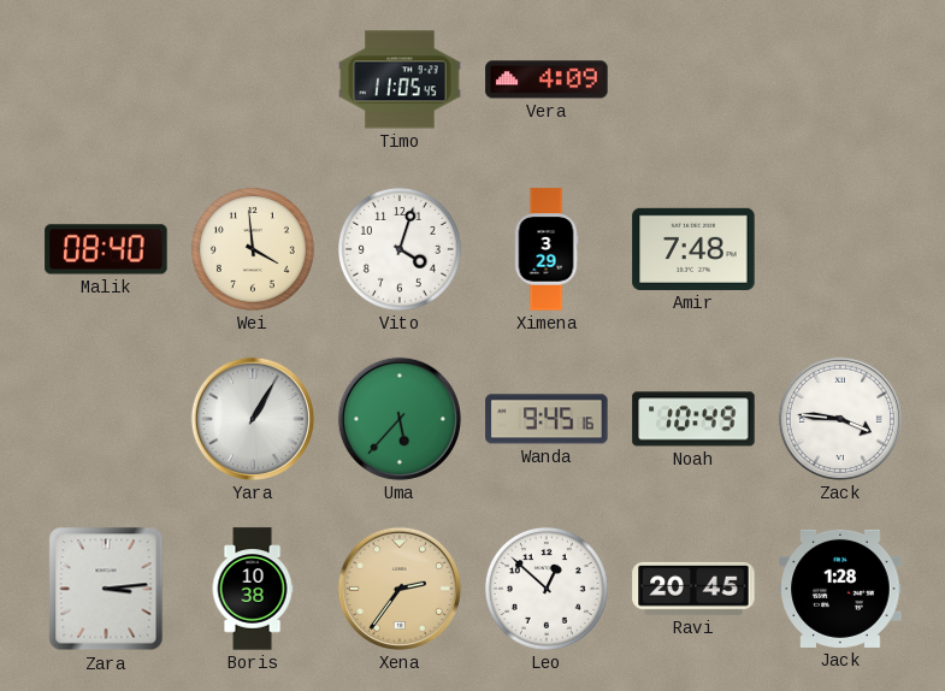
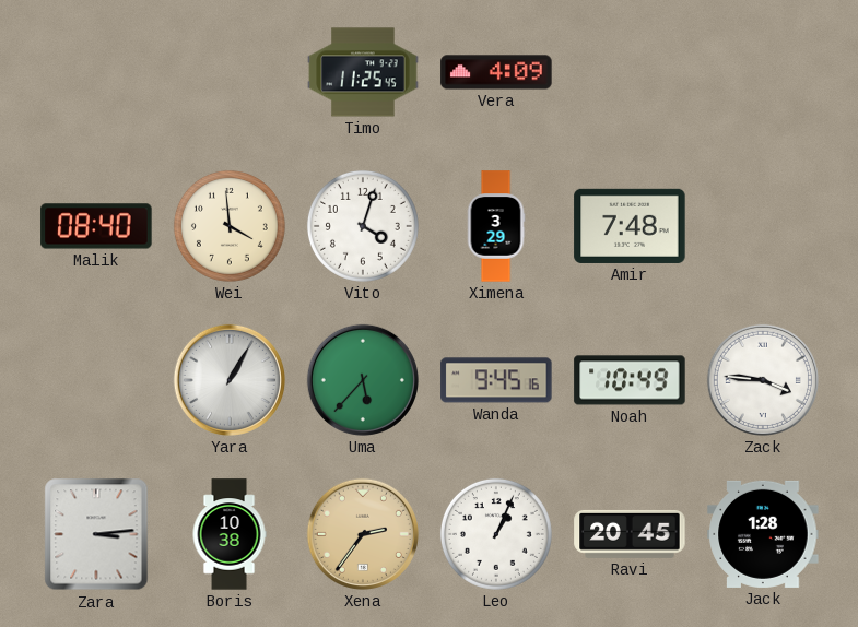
Timo: 11:05 -> 11:25 (363, 72)
Leo: 12:52 -> 1:04 (496, 534)
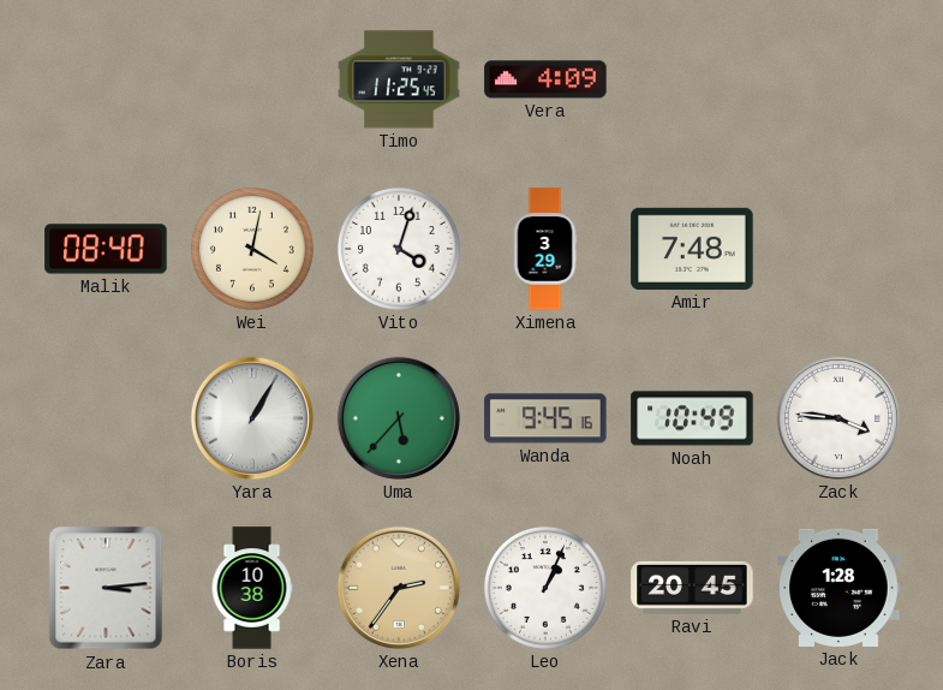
Wei: 3:59 -> 4:02 (252, 249)
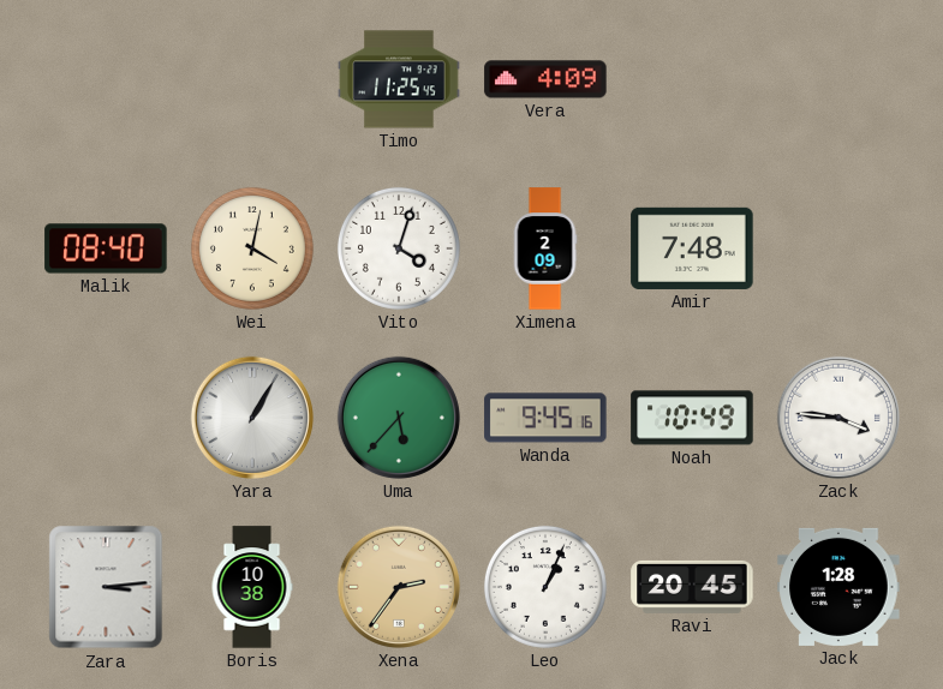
Ximena: 3:29 -> 2:09 (545, 248)
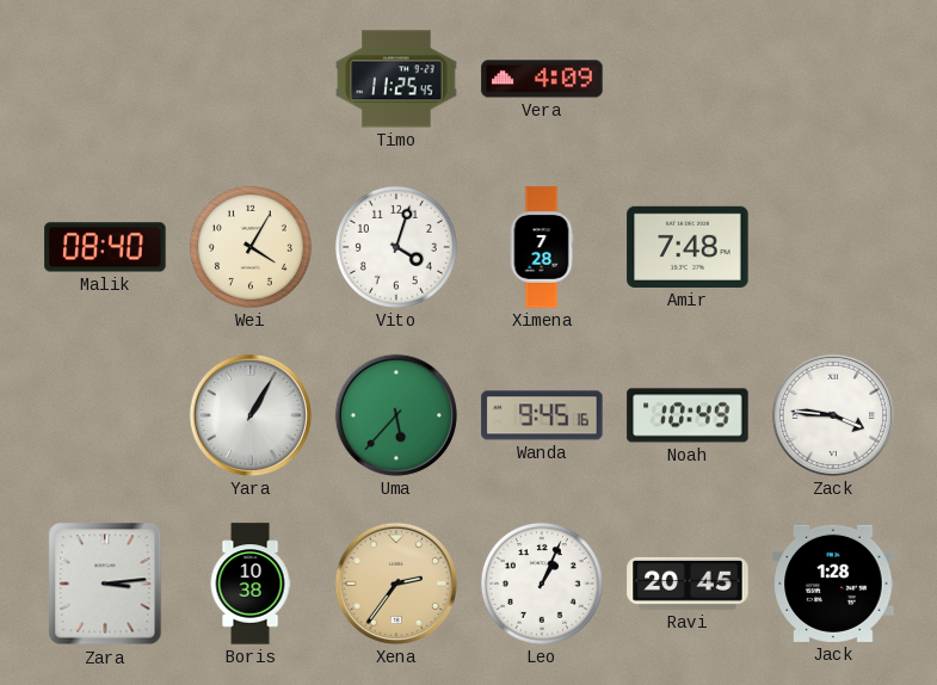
Wei: 4:02 -> 4:05 (251, 247)
Ximena: 2:09 -> 7:28 (542, 247)
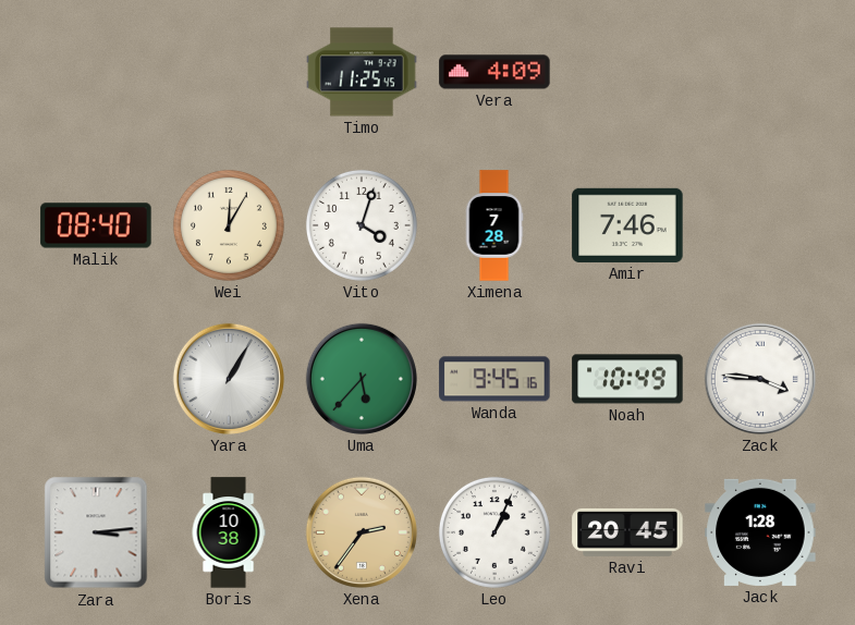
Wei: 4:05 -> 12:05 (229, 225)
Amir: 7:48 -> 7:46 (627, 225)
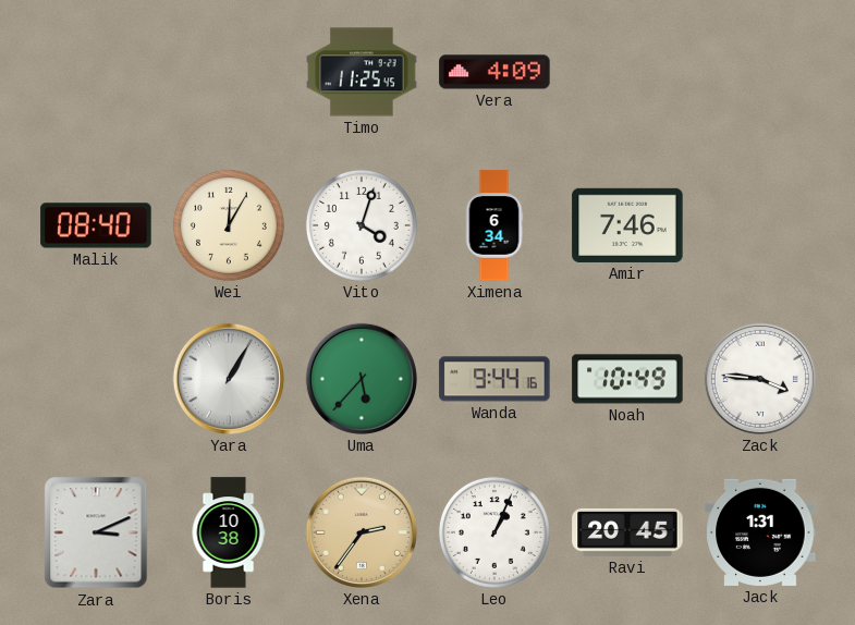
Ximena: 7:28 -> 6:34 (494, 225)
Wanda: 9:45 -> 9:44 (494, 379)
Zara: 3:14 -> 3:11 (96, 532)
Jack: 1:28 -> 1:31 (760, 532)
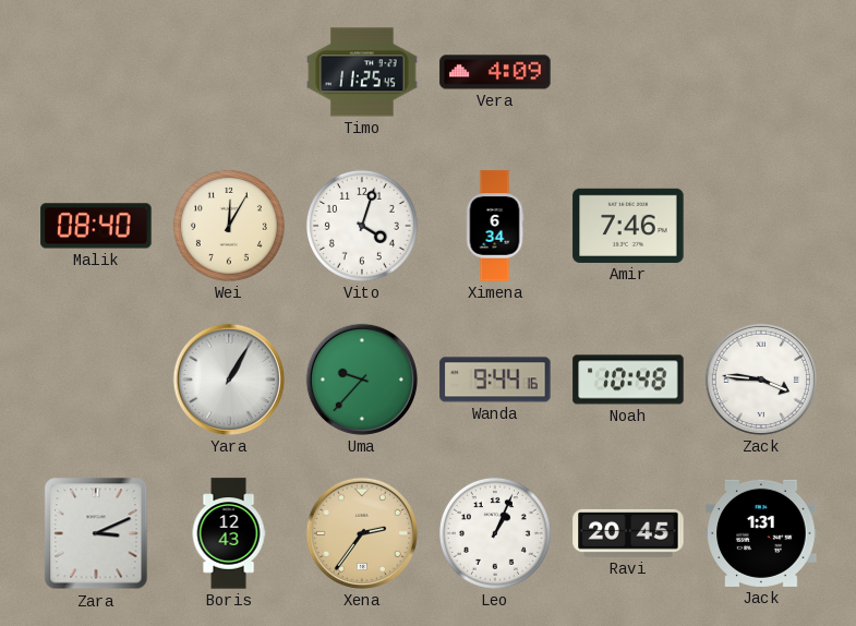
Uma: 5:37 -> 9:37 (362, 380)
Noah: 10:49 -> 10:48 (628, 380)
Boris: 10:38 -> 12:43 (229, 533)
